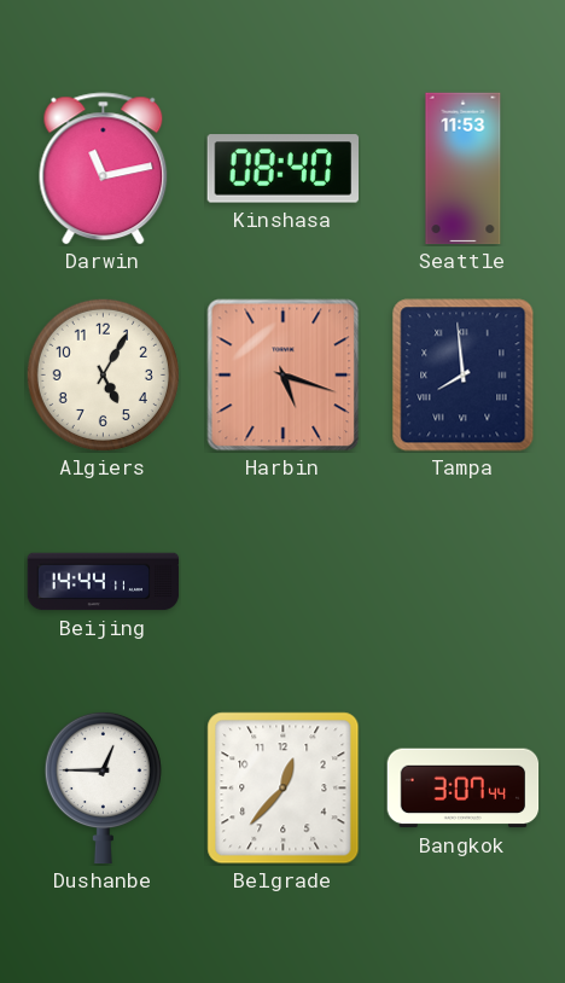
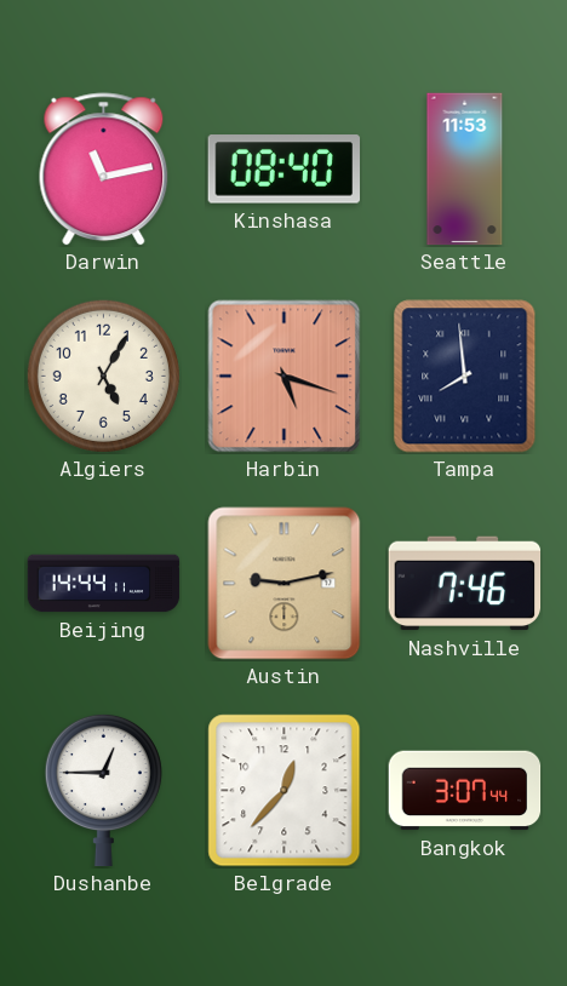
Austin: none -> 9:13 (285, 584)
Nashville: none -> 7:46 (465, 584)
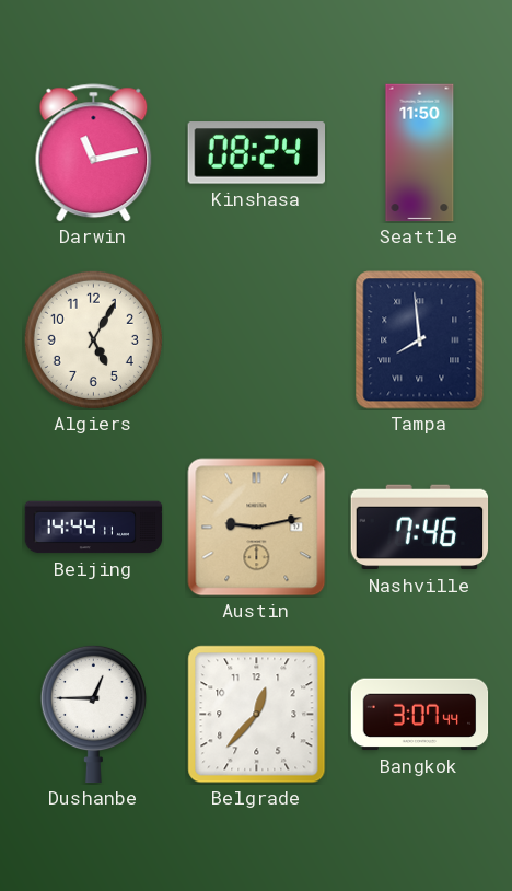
Kinshasa: 08:40 -> 08:24 (256, 153)
Seattle: 11:53 -> 11:50 (420, 153)
Harbin: 5:18 -> none (285, 377)
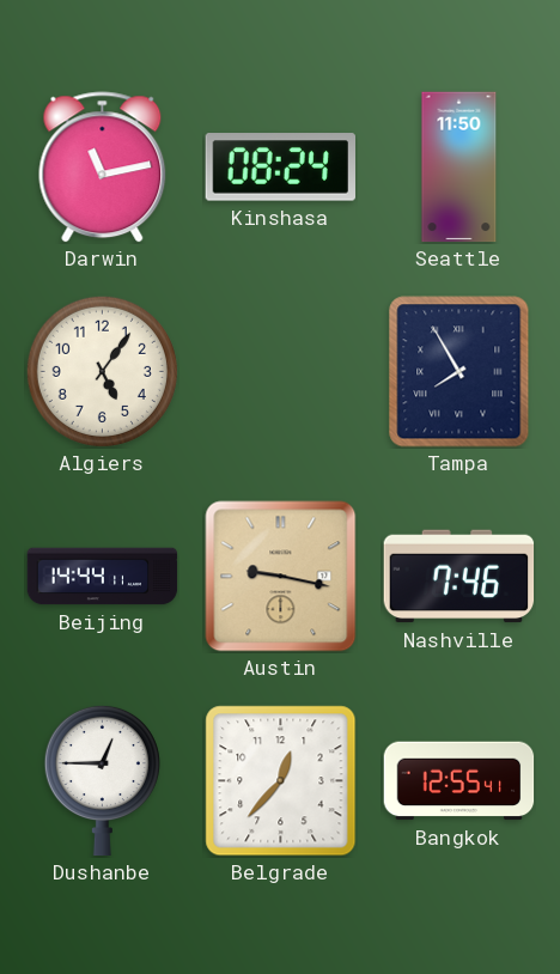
Algiers: 5:05 -> 5:06 (102, 371)
Tampa: 7:59 -> 7:55 (459, 372)
Austin: 9:13 -> 9:17 (281, 577)
Bangkok: 3:07 -> 12:55 (459, 781)
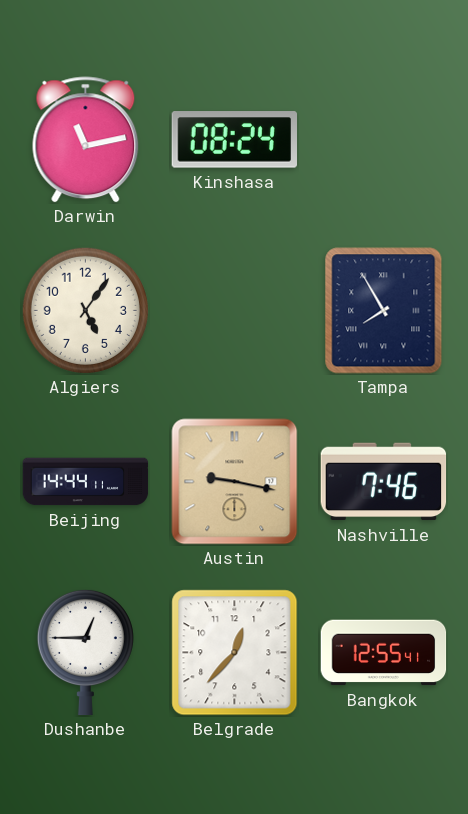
Seattle: 11:50 -> none (459, 168)
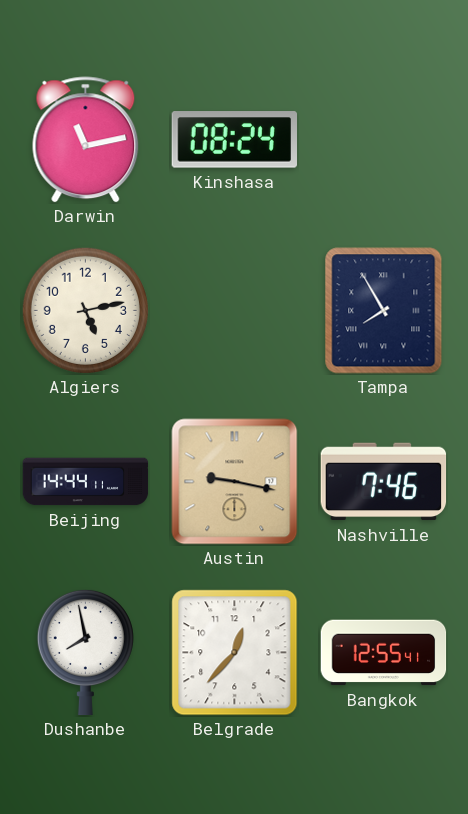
Algiers: 5:06 -> 5:13 (85, 310)
Dushanbe: 12:45 -> 7:58 (85, 652)
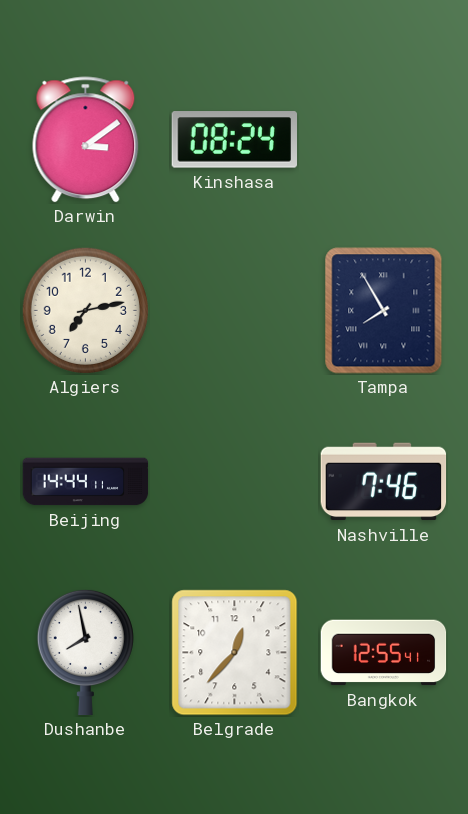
Darwin: 11:13 -> 3:09 (86, 140)
Algiers: 5:13 -> 7:13 (85, 310)
Austin: 9:17 -> none (235, 482)
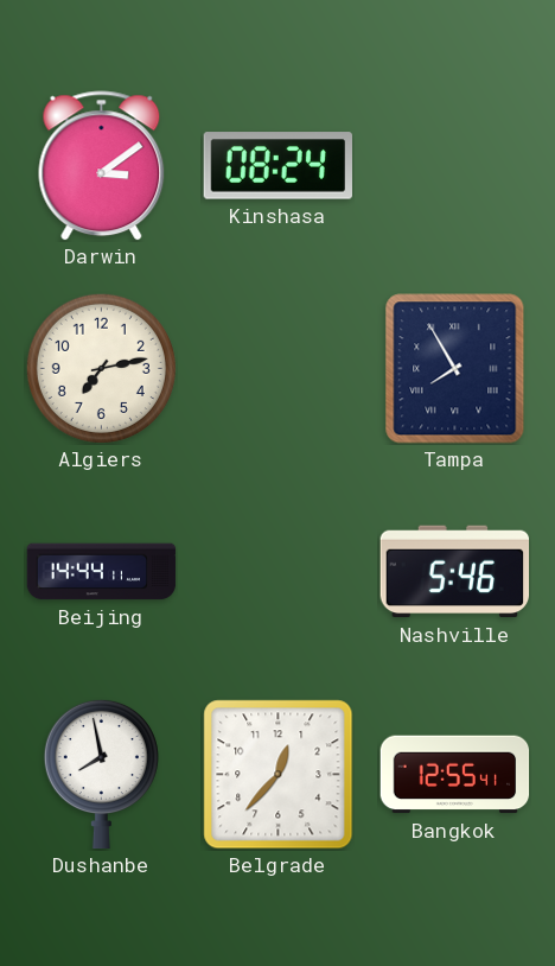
Nashville: 7:46 -> 5:46 (455, 572)
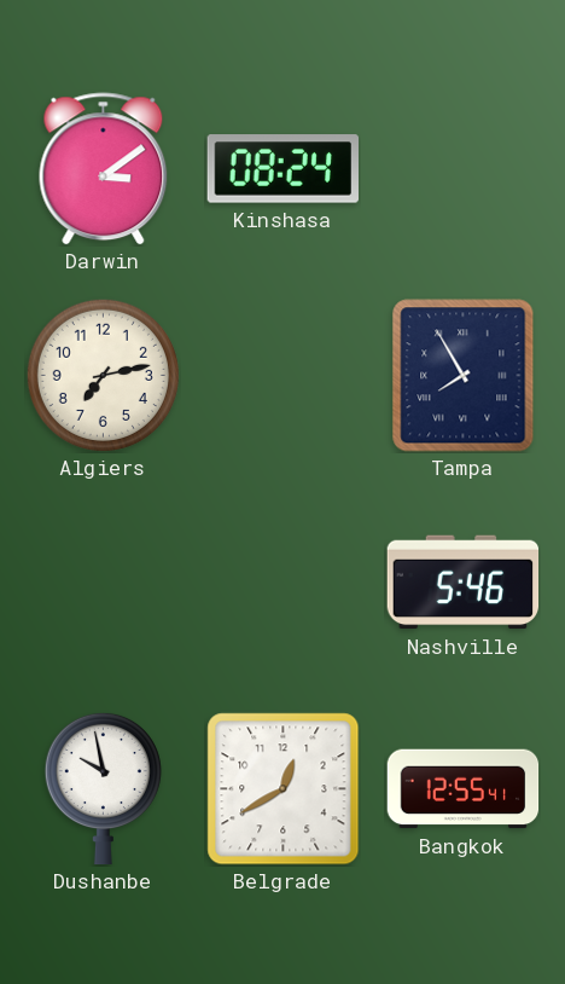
Beijing: 14:44 -> none (102, 572)
Dushanbe: 7:58 -> 9:58 (103, 788)
Belgrade: 12:37 -> 12:40 (284, 789)
